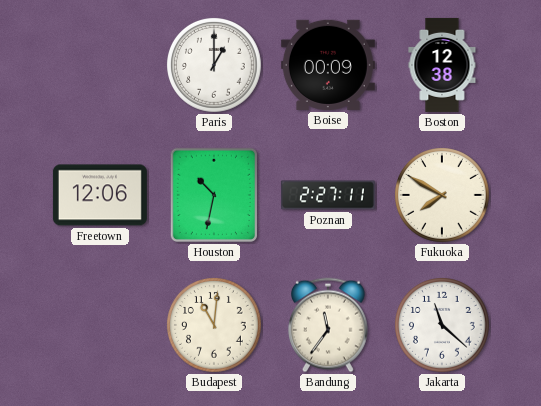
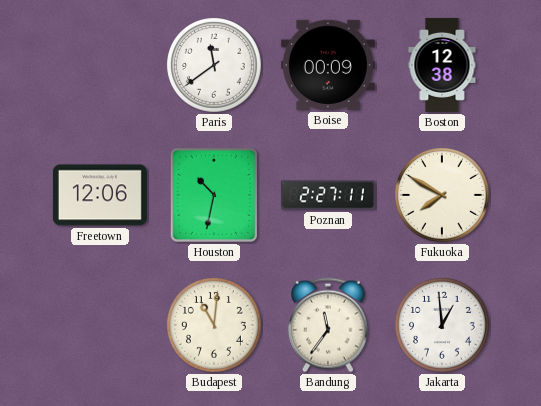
Paris: 1:00 -> 11:39 (215, 66)
Jakarta: 11:22 -> 12:59 (443, 326)
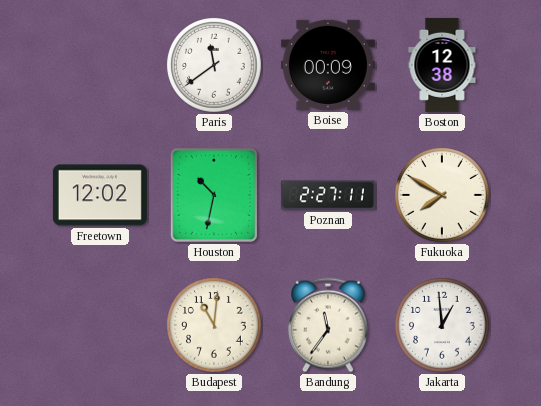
Freetown: 12:06 -> 12:02 (100, 195)
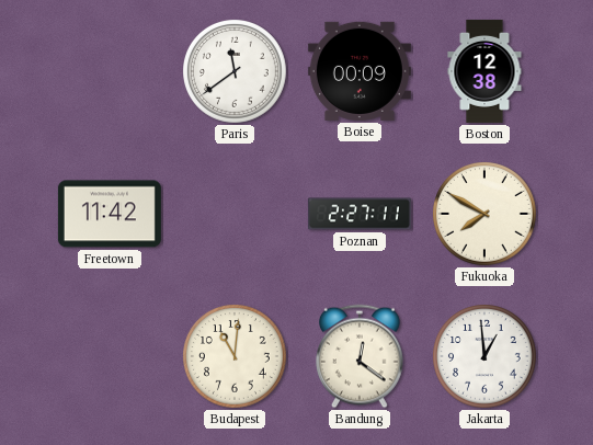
Freetown: 12:02 -> 11:42 (110, 214)
Houston: 10:32 -> none (214, 195)
Bandung: 11:36 -> 12:21 (361, 356)
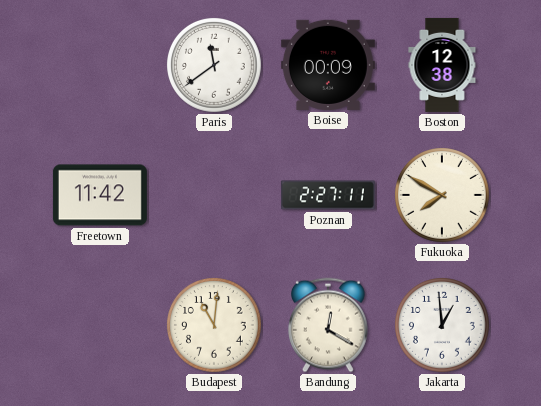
Bandung: 12:21 -> 12:20 (329, 325)
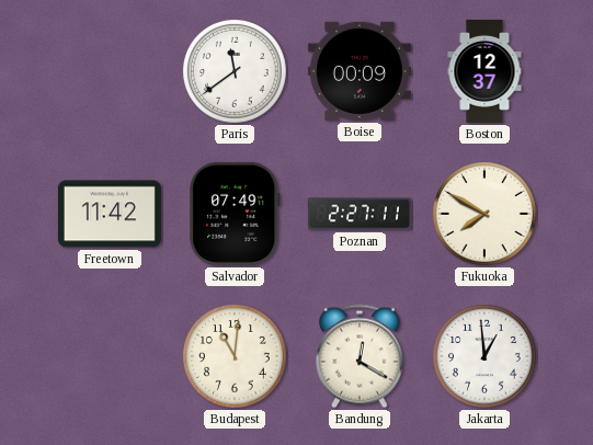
Boston: 12:38 -> 12:37 (484, 71)
Salvador: none -> 07:49 (235, 214)
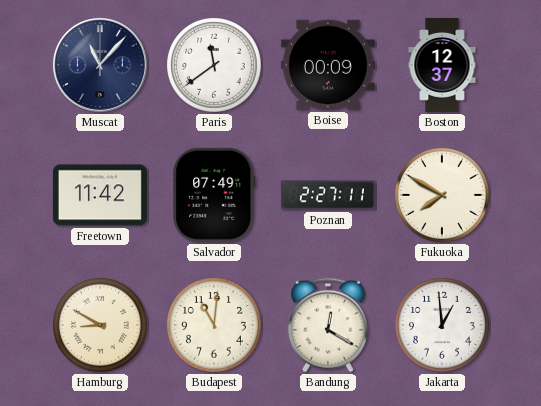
Muscat: none -> 11:07 (100, 65)
Hamburg: none -> 8:50 (101, 326)
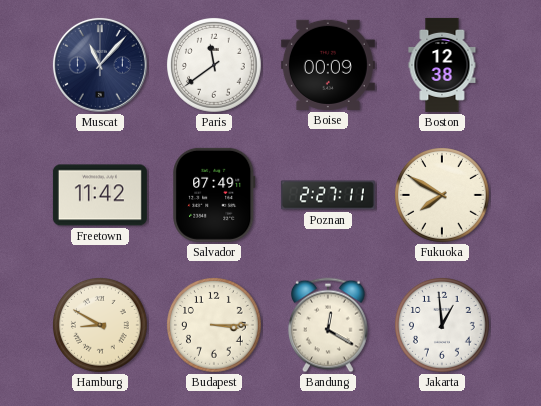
Boston: 12:37 -> 12:38 (442, 65)
Budapest: 11:01 -> 3:15 (215, 326)
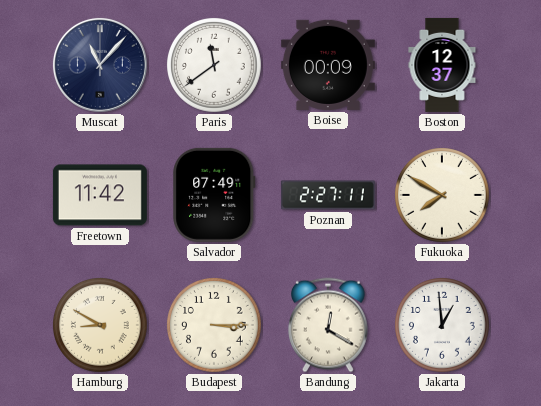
Boston: 12:38 -> 12:37 (442, 65)
